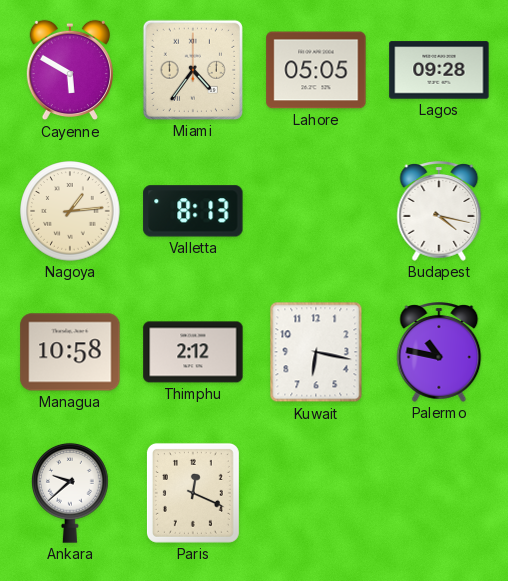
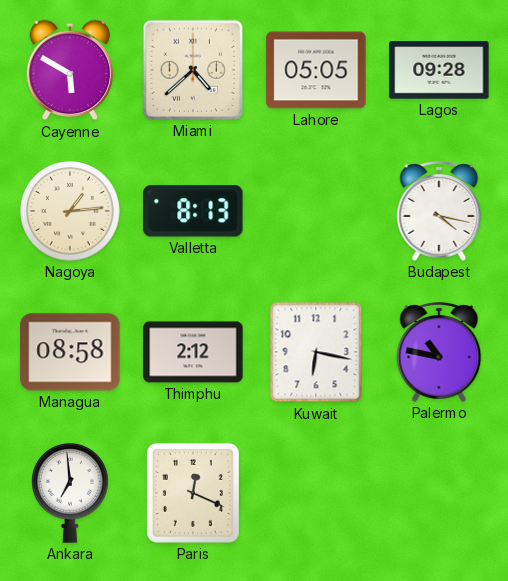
Miami: 4:36 -> 4:38 (193, 70)
Managua: 10:58 -> 08:58 (70, 352)
Ankara: 9:38 -> 6:59 (71, 493)
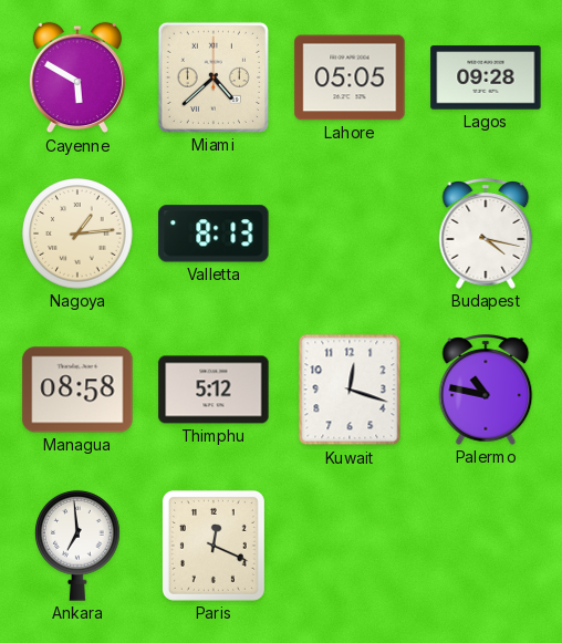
Thimphu: 2:12 -> 5:12 (214, 390)
Kuwait: 6:17 -> 12:18 (350, 390)
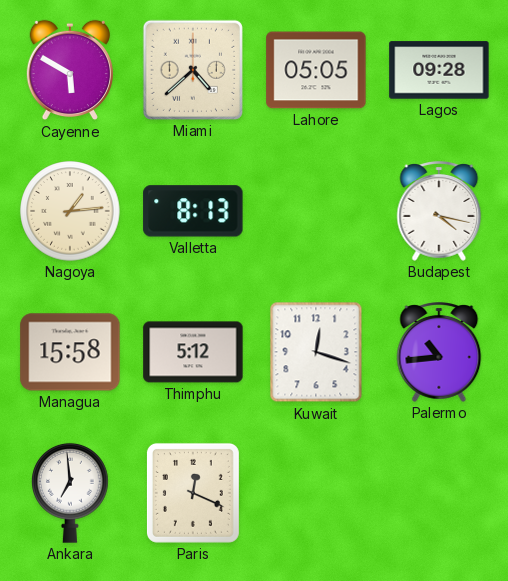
Managua: 08:58 -> 15:58 (70, 352)
Palermo: 10:47 -> 10:44 (439, 353)
